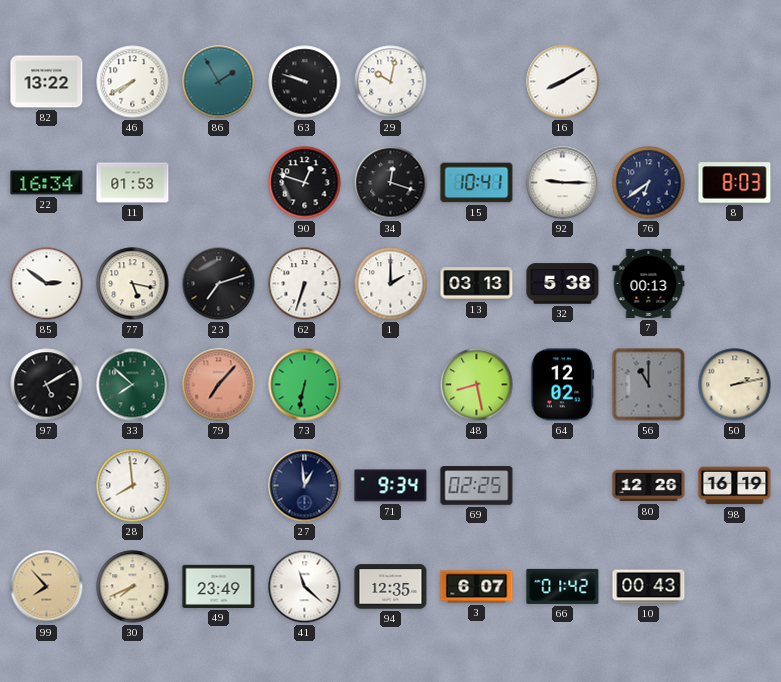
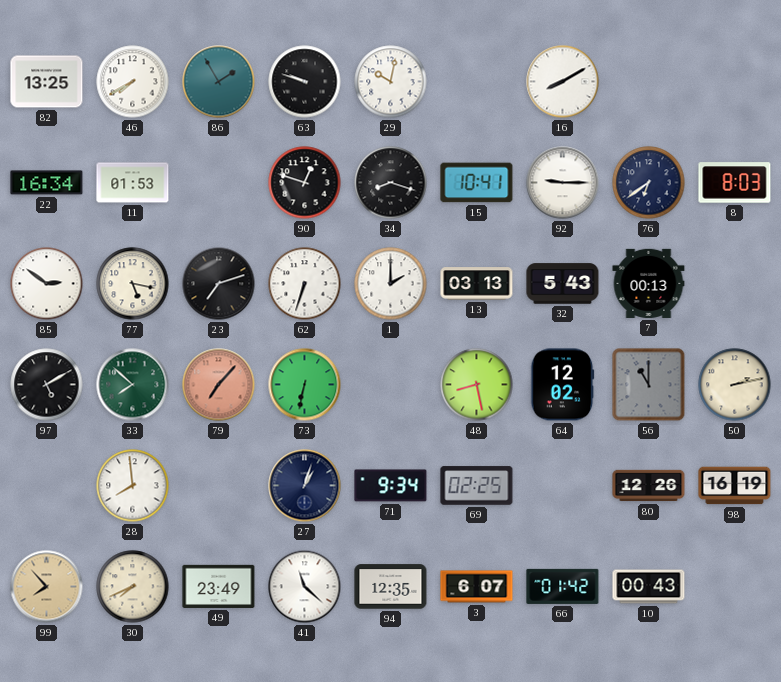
82: 13:22 -> 13:25 (47, 82)
34: 12:18 -> 8:18 (391, 183)
32: 5:38 -> 5:43 (563, 284)
27: 12:59 -> 1:03 (305, 486)
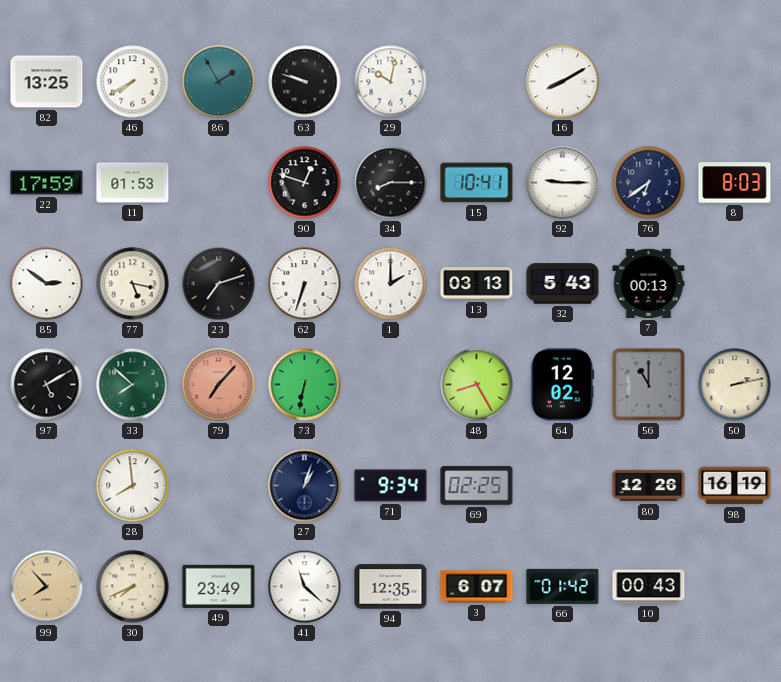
22: 16:34 -> 17:59 (47, 183)
34: 8:18 -> 8:15 (391, 183)
48: 8:28 -> 8:25 (477, 385)
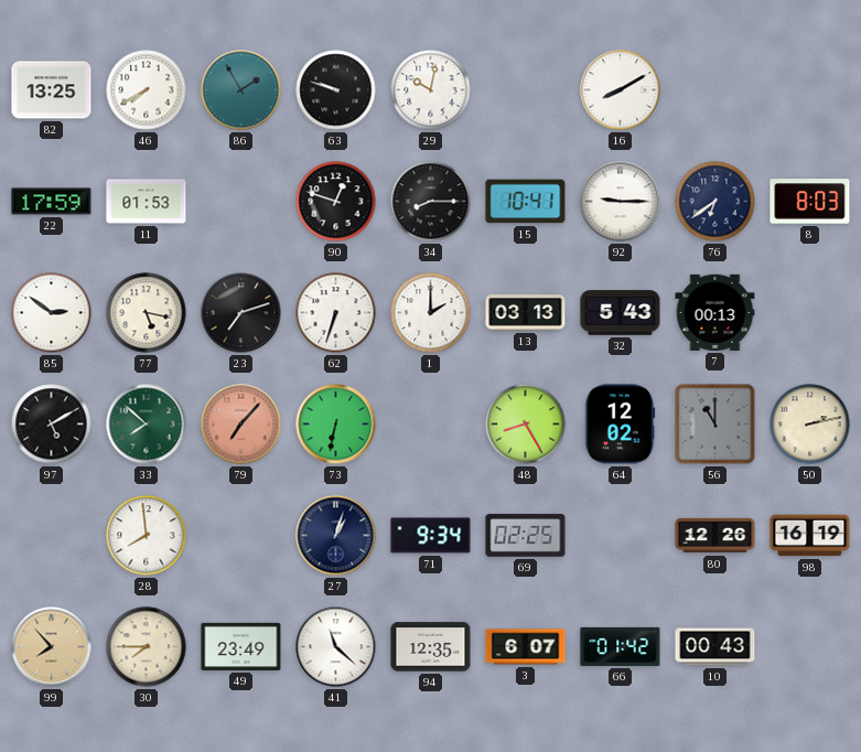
30: 7:41 -> 7:45 (147, 647)
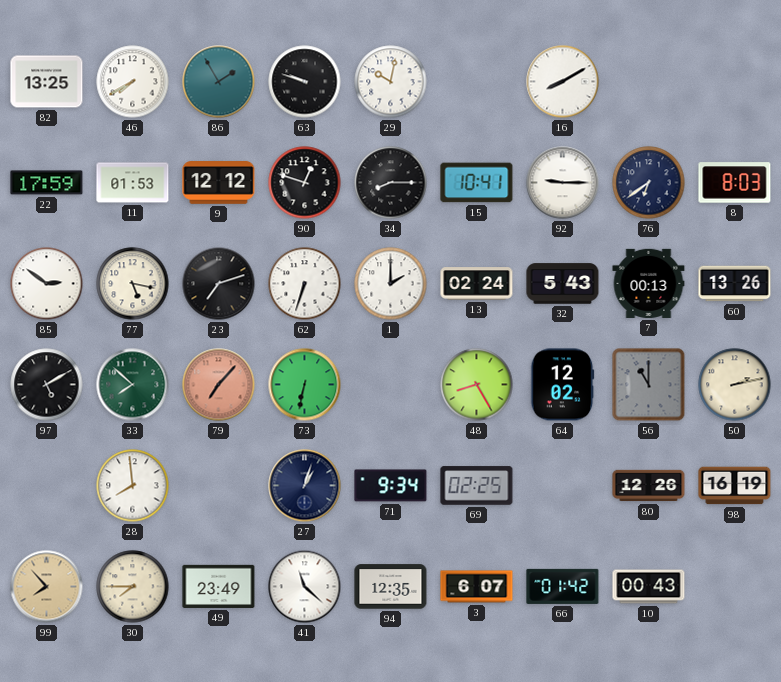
9: none -> 12:12 (219, 183)
13: 03:13 -> 02:24 (477, 284)
60: none -> 13:26 (735, 284)
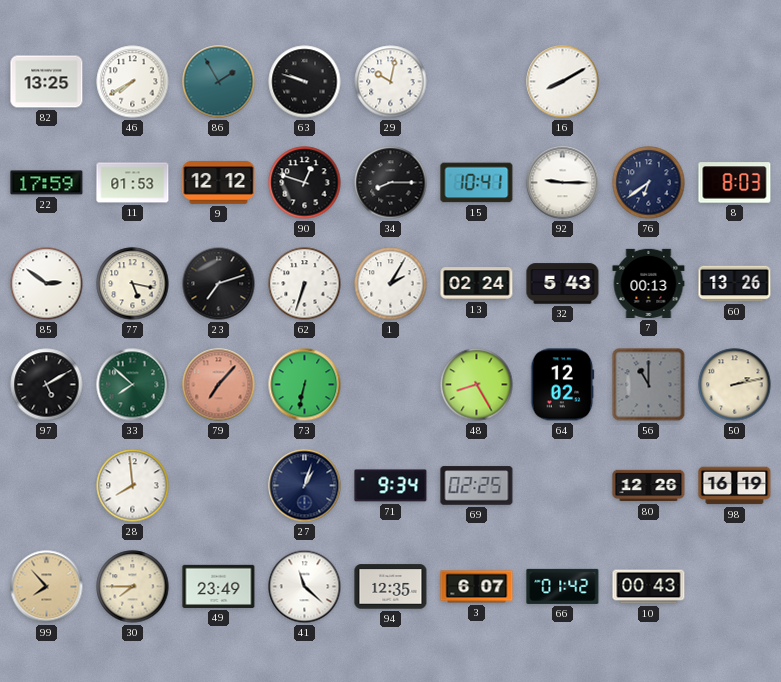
1: 2:00 -> 2:05 (391, 284)
